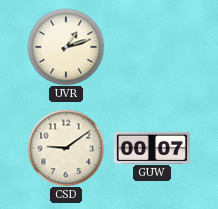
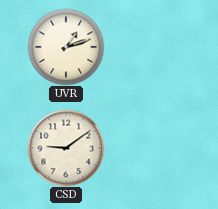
GUW: 00:07 -> none (152, 147)
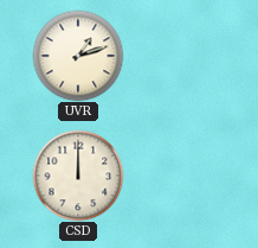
CSD: 9:09 -> 12:00 (78, 176)
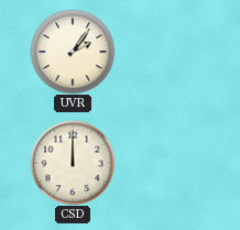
UVR: 1:12 -> 2:06 (73, 52)
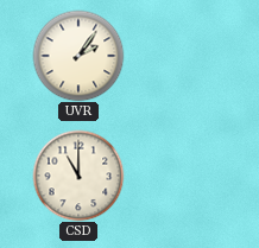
CSD: 12:00 -> 11:00 (78, 176)
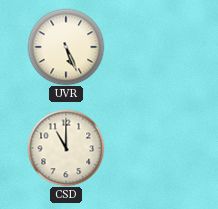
UVR: 2:06 -> 5:26 (66, 47)
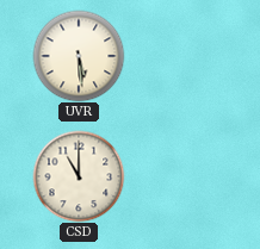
UVR: 5:26 -> 5:29 (79, 56)
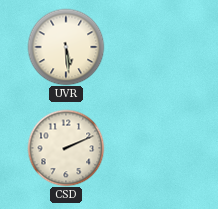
CSD: 11:00 -> 2:11 (66, 148)
